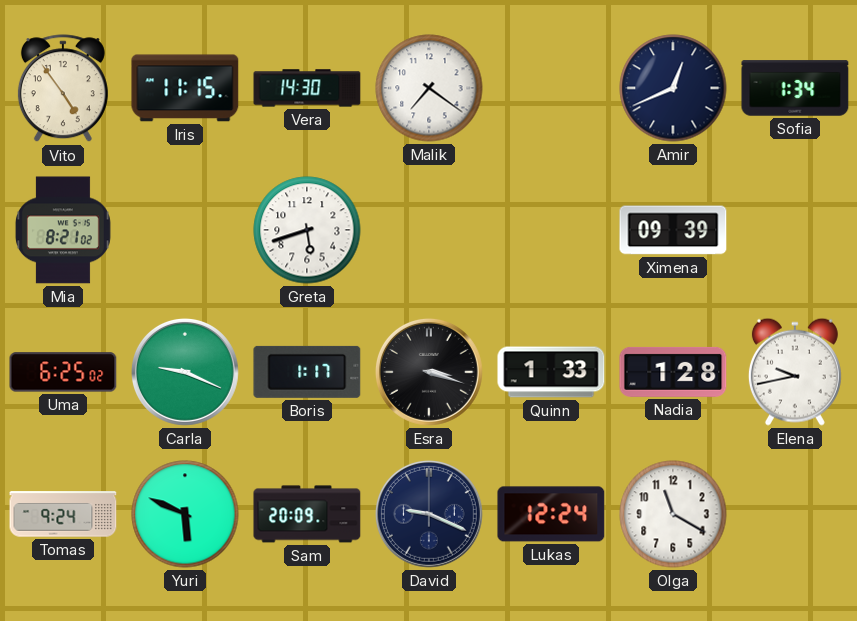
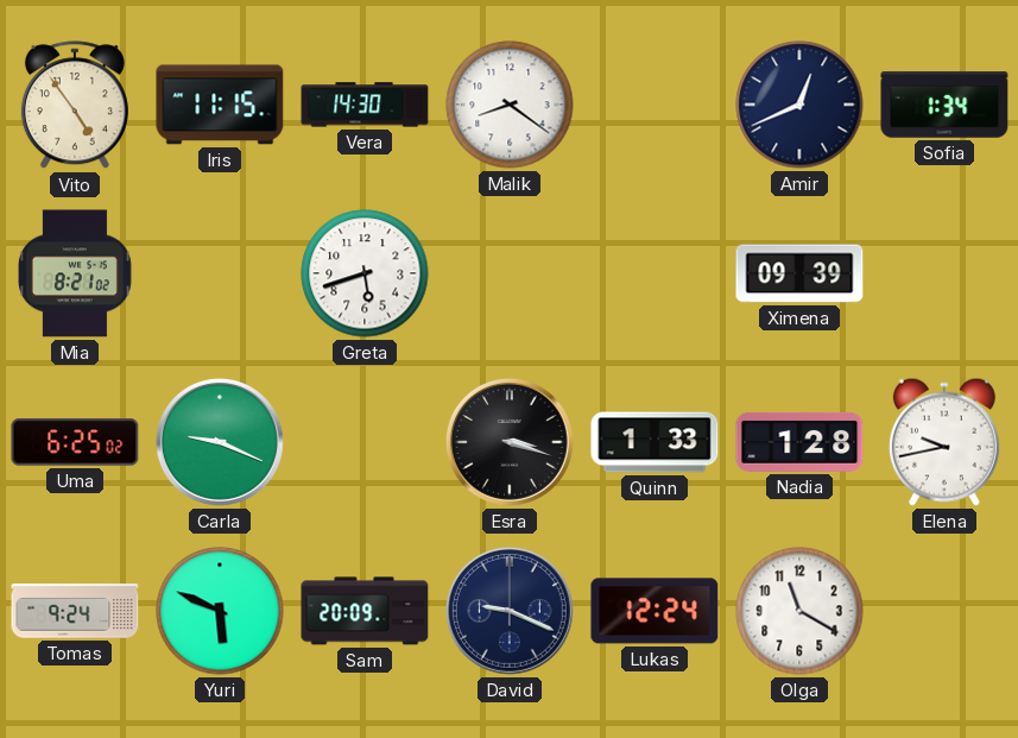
Malik: 7:21 -> 8:21 (510, 105)
Boris: 1:17 -> none (307, 372)
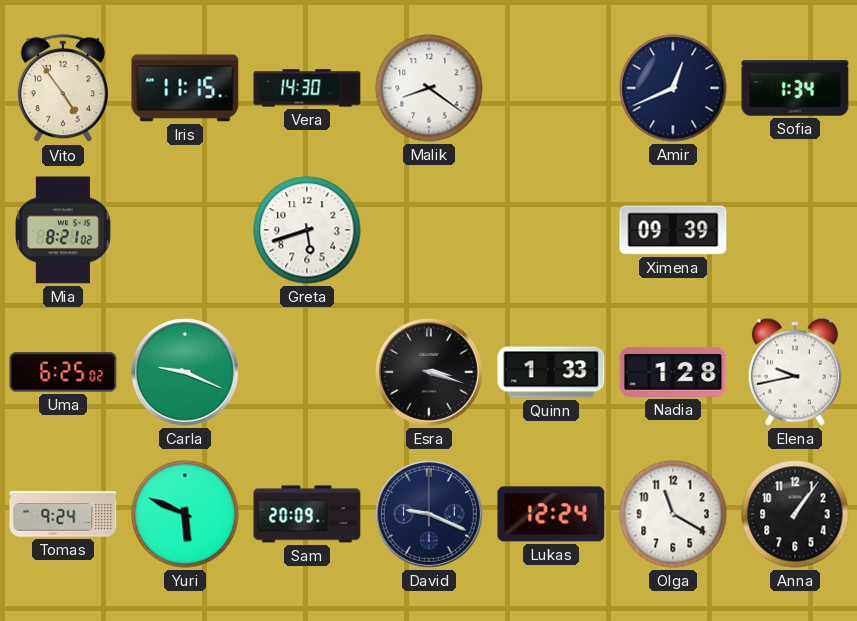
Anna: none -> 1:06 (795, 514)
